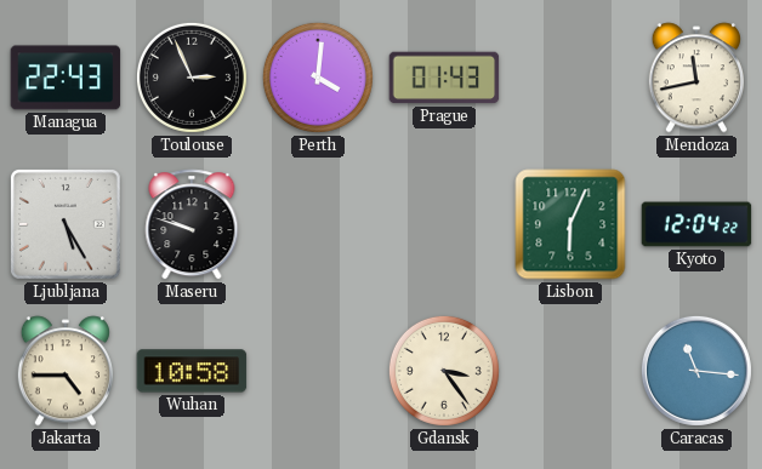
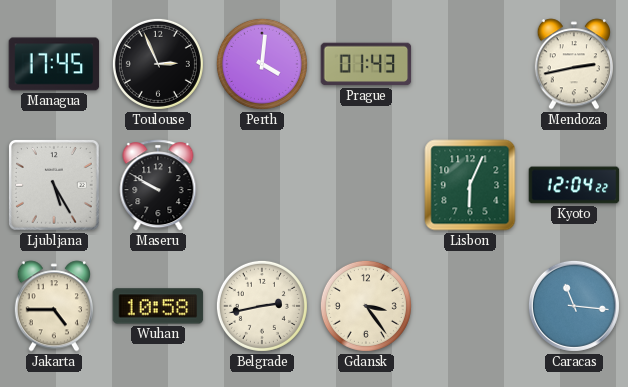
Managua: 22:43 -> 17:45 (54, 64)
Mendoza: 11:43 -> 2:43 (573, 64)
Maseru: 9:48 -> 9:50 (158, 185)
Belgrade: none -> 2:43 (262, 306)
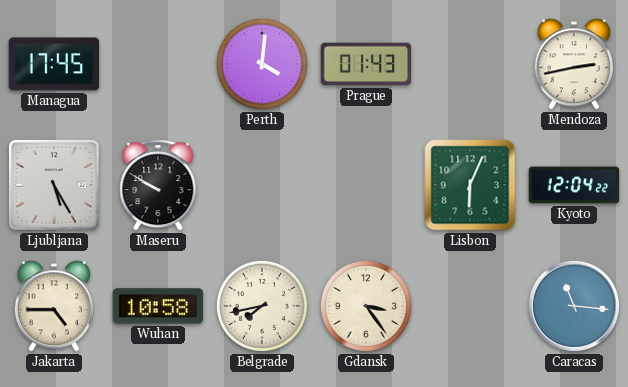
Toulouse: 2:56 -> none (158, 64)
Belgrade: 2:43 -> 7:43 (262, 306)
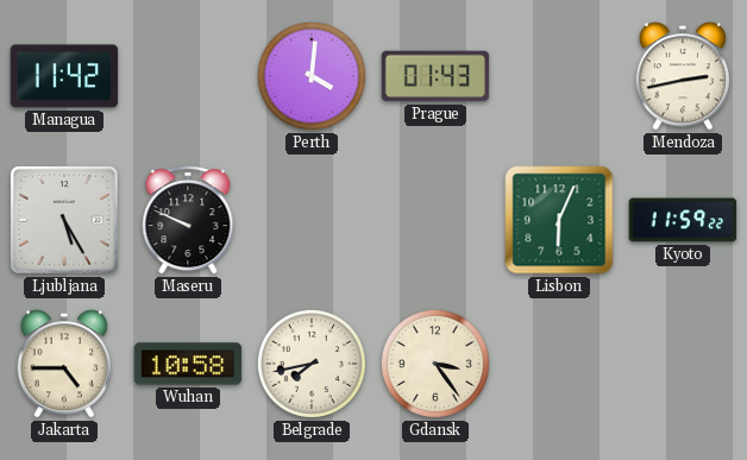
Managua: 17:45 -> 11:42 (64, 76)
Maseru: 9:50 -> 9:49 (188, 220)
Kyoto: 12:04 -> 11:59 (683, 220)
Caracas: 11:16 -> none (574, 306)
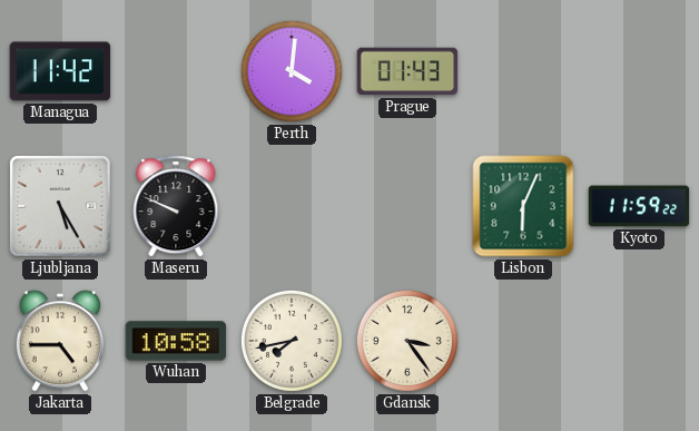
Mendoza: 2:43 -> none (682, 76)
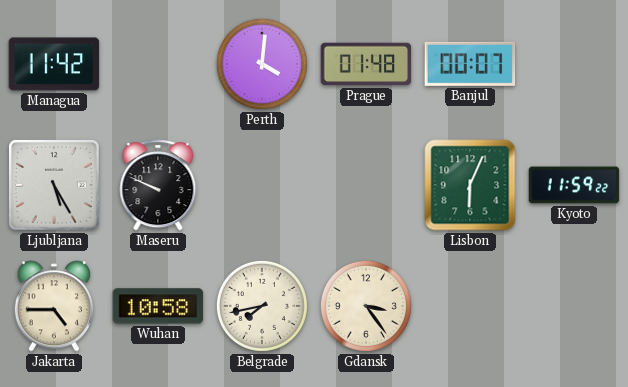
Prague: 01:43 -> 01:48 (366, 64)
Banjul: none -> 00:07 (470, 64)
